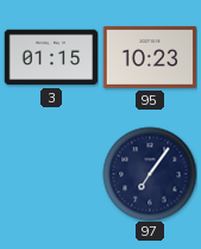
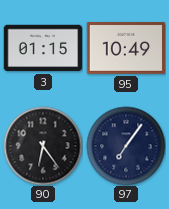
95: 10:23 -> 10:49 (126, 48)
90: none -> 6:24 (43, 146)
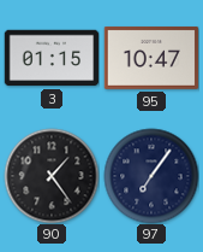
95: 10:49 -> 10:47 (151, 58)
90: 6:24 -> 1:24 (52, 176)
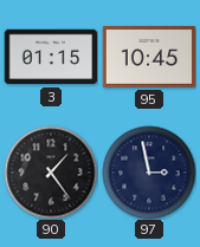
95: 10:47 -> 10:45 (149, 57)
97: 7:06 -> 2:58 (149, 173)
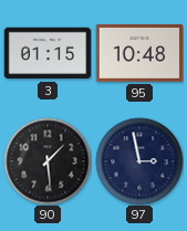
95: 10:45 -> 10:48 (139, 53)
90: 1:24 -> 1:29 (48, 161)
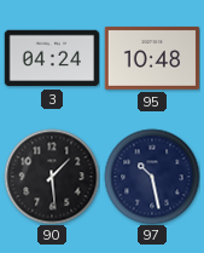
3: 01:15 -> 04:24 (52, 58)
97: 2:58 -> 10:28 (152, 177)
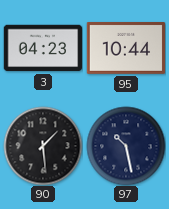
3: 04:24 -> 04:23 (43, 48)
95: 10:48 -> 10:44 (126, 48)
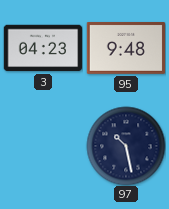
95: 10:44 -> 9:48 (126, 48)
90: 1:29 -> none (43, 146)
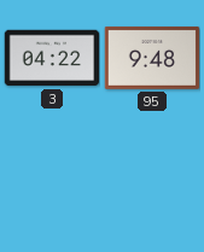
3: 04:23 -> 04:22 (52, 58)
97: 10:28 -> none (126, 146)
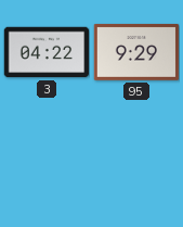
95: 9:48 -> 9:29 (136, 52)
